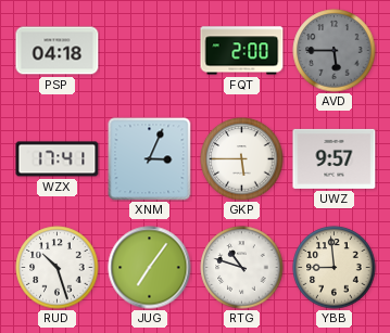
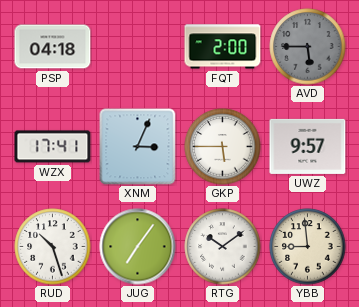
RTG: 10:48 -> 10:09 (223, 247)
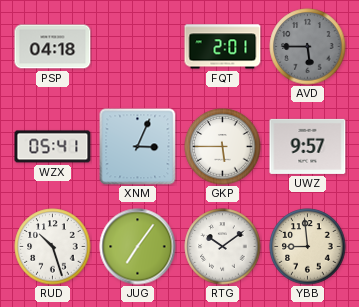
FQT: 2:00 -> 2:01 (223, 47)
WZX: 17:41 -> 05:41 (53, 147)
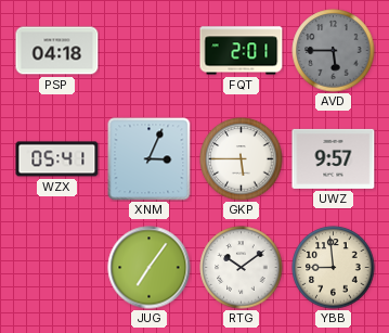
RUD: 10:27 -> none (53, 247)
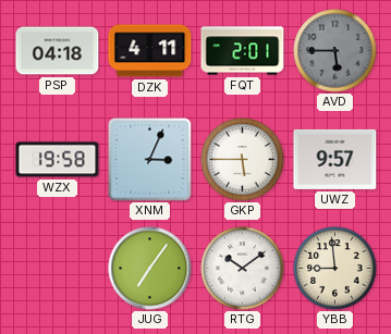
DZK: none -> 4:11 (150, 51)
WZX: 05:41 -> 19:58 (58, 160)
